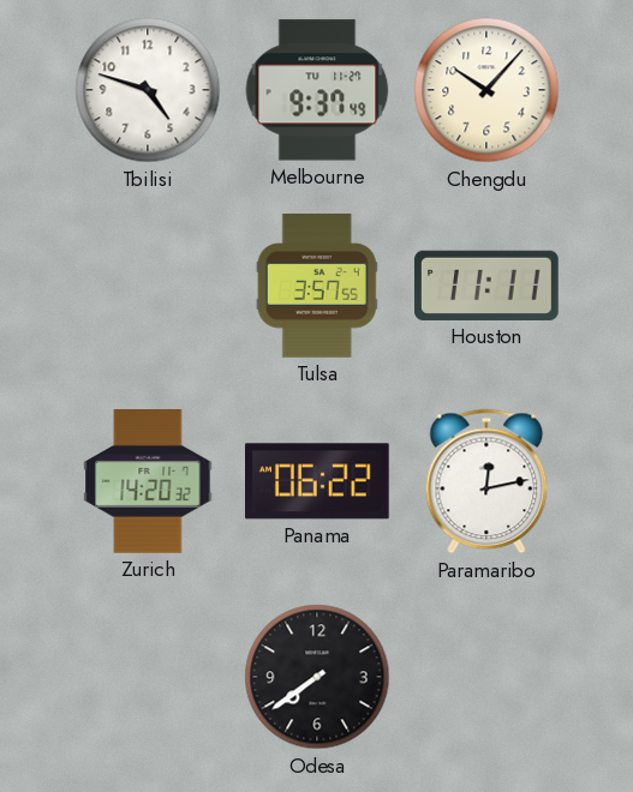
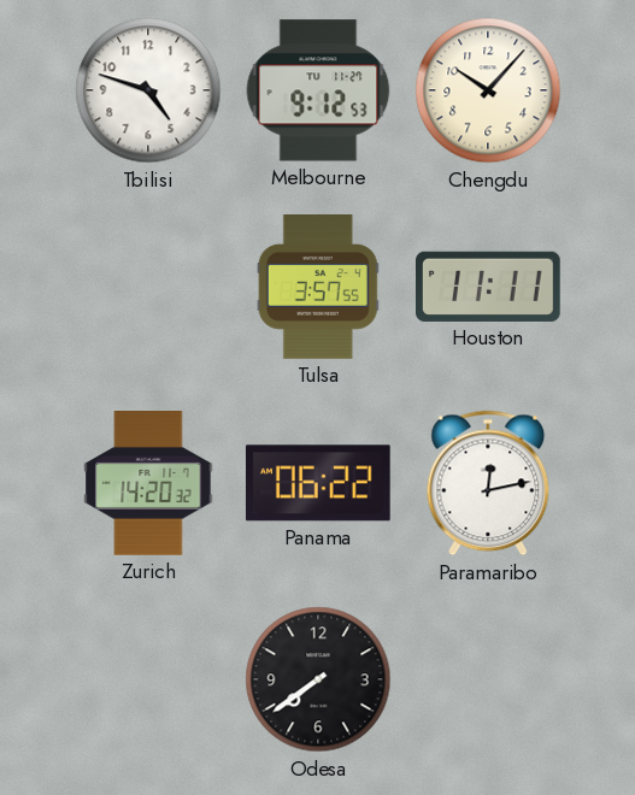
Melbourne: 9:37 -> 9:12 (318, 90)
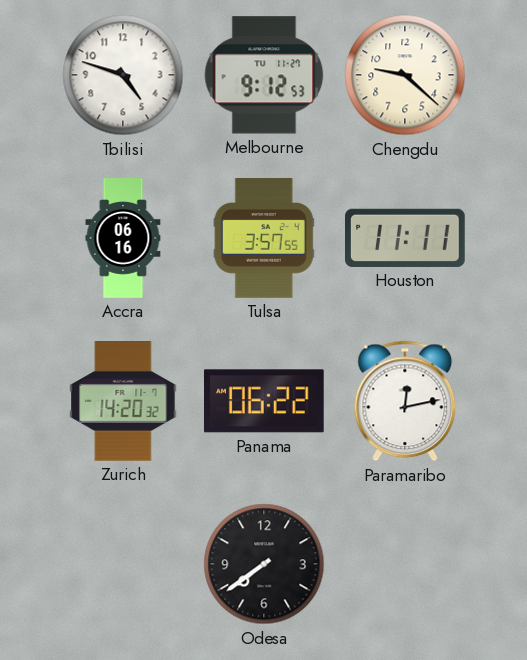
Chengdu: 10:07 -> 9:22 (405, 75)
Accra: none -> 06:16 (123, 238)
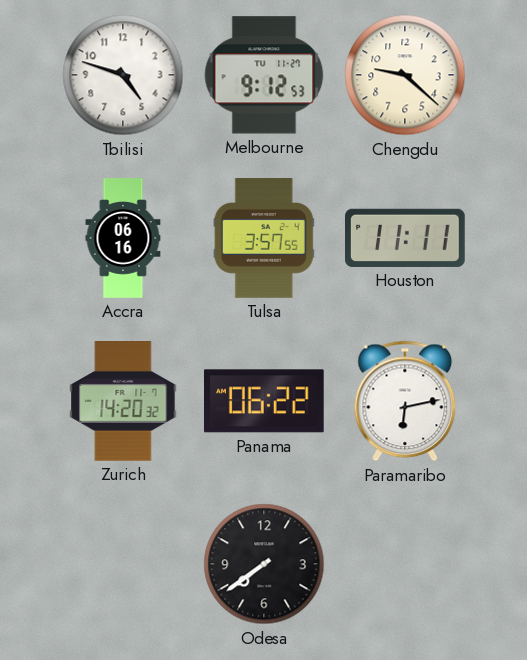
Paramaribo: 12:13 -> 6:13 (405, 401)
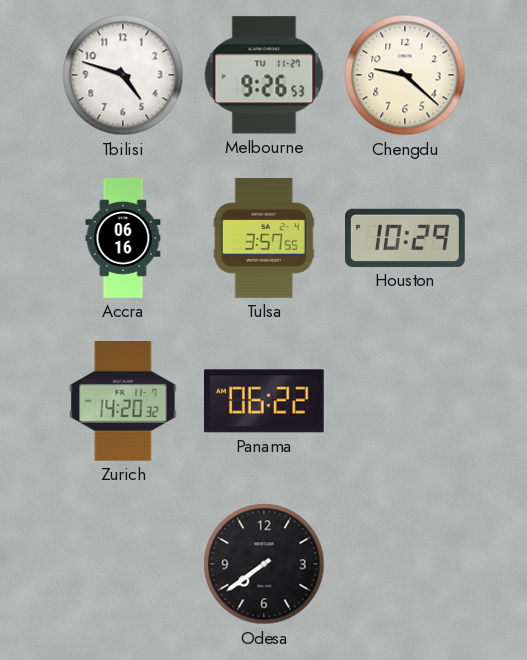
Melbourne: 9:12 -> 9:26 (264, 75)
Houston: 11:11 -> 10:29 (406, 238)
Paramaribo: 6:13 -> none (405, 401)
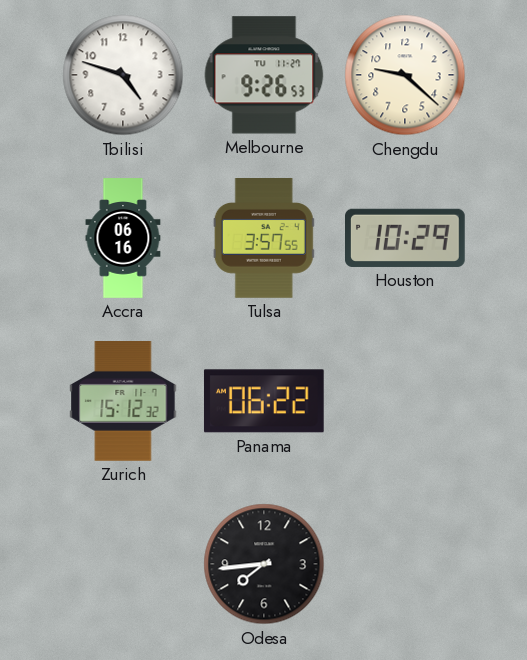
Zurich: 14:20 -> 15:12 (123, 402)
Odesa: 7:39 -> 7:44 (264, 564)
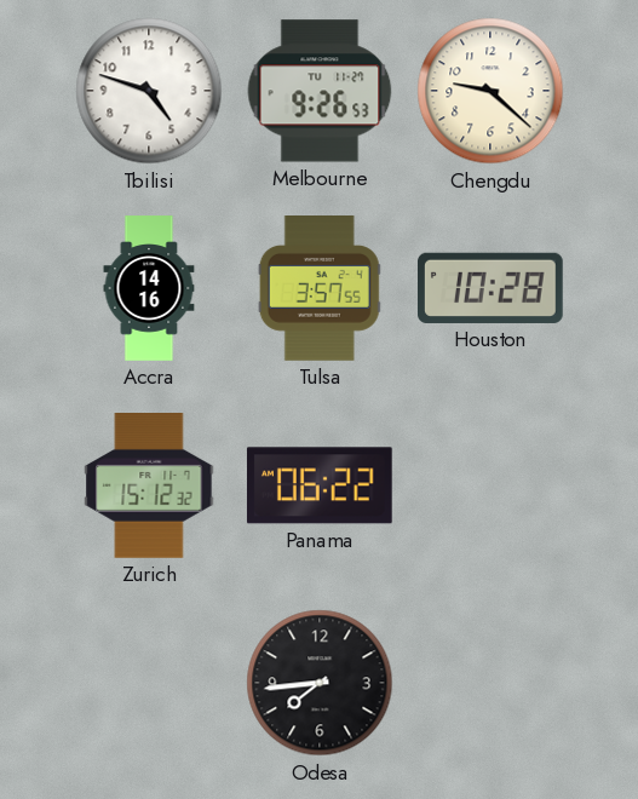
Accra: 06:16 -> 14:16 (149, 288)
Houston: 10:29 -> 10:28 (492, 288)
